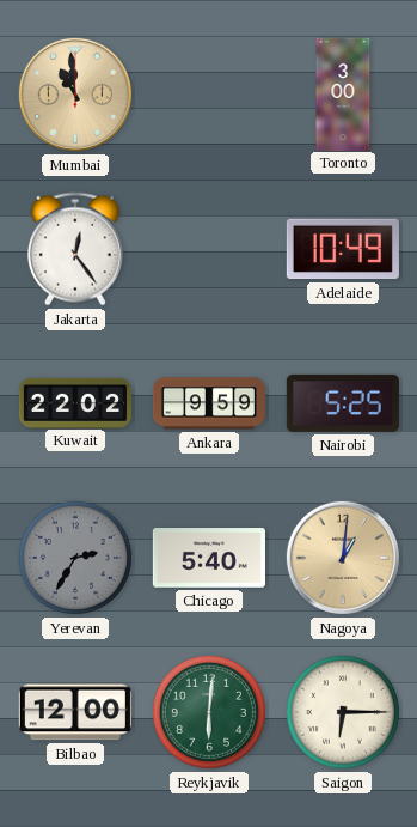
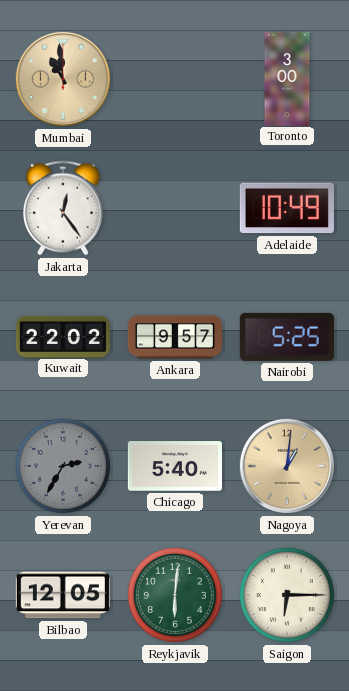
Ankara: 9:59 -> 9:57 (174, 337)
Bilbao: 12:00 -> 12:05 (63, 595)
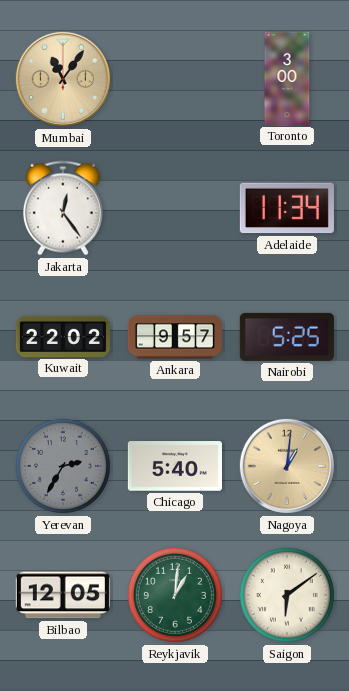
Mumbai: 10:59 -> 11:06 (63, 79)
Adelaide: 10:49 -> 11:34 (287, 208)
Reykjavik: 6:01 -> 1:01 (175, 595)
Saigon: 6:15 -> 6:09 (287, 595)
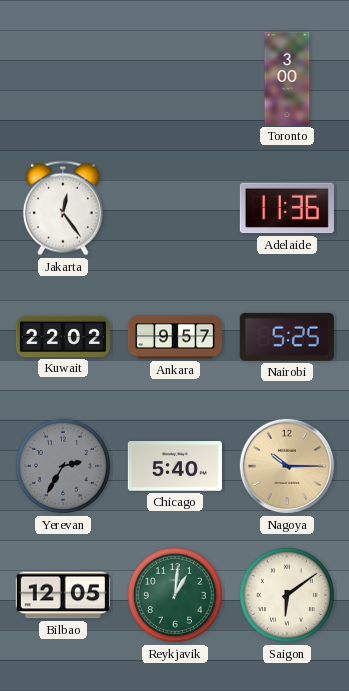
Mumbai: 11:06 -> none (63, 79)
Adelaide: 11:34 -> 11:36 (287, 208)
Nagoya: 1:01 -> 10:15 (287, 466)
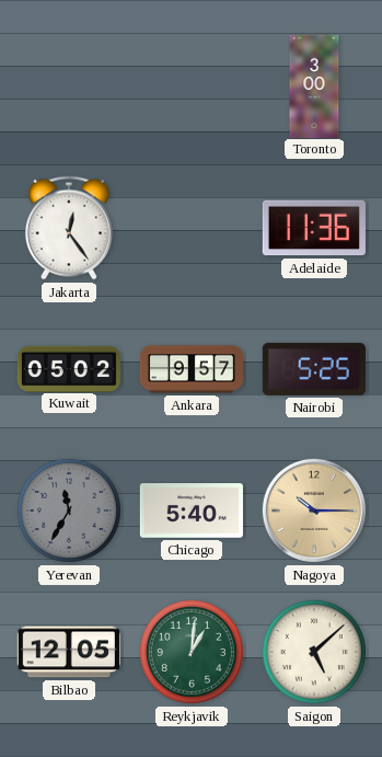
Kuwait: 22:02 -> 05:02 (69, 368)
Yerevan: 2:35 -> 11:35 (69, 511)
Saigon: 6:09 -> 5:08 (314, 652)
